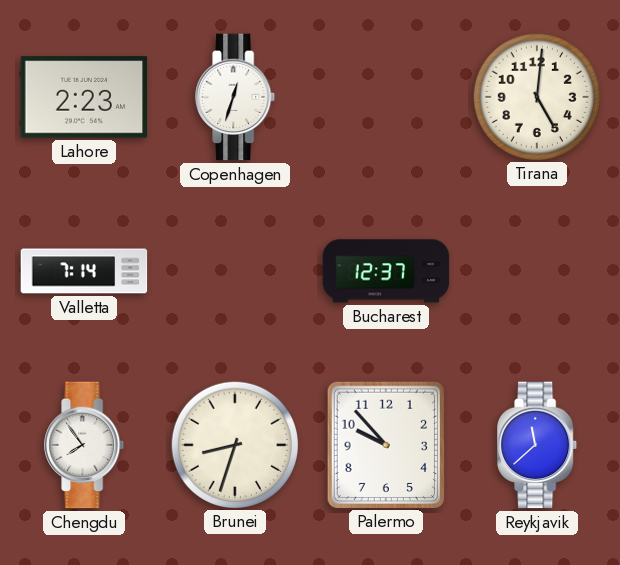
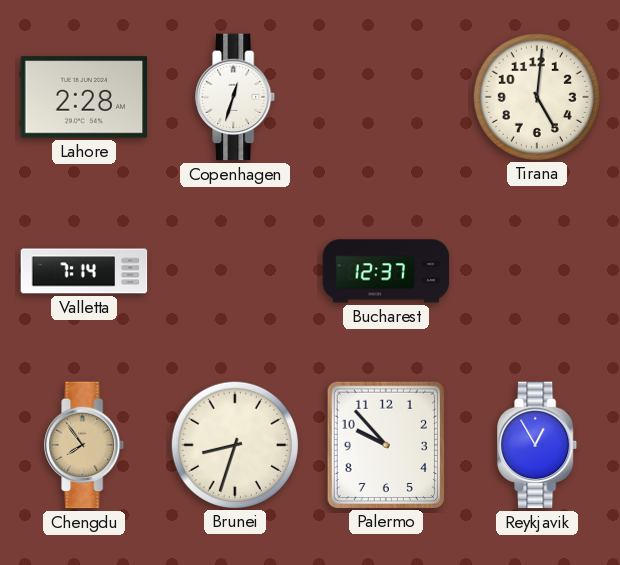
Lahore: 2:23 -> 2:28 (84, 97)
Chengdu dial: white -> champagne (85, 445)
Reykjavik: 11:38 -> 12:55 (538, 445)
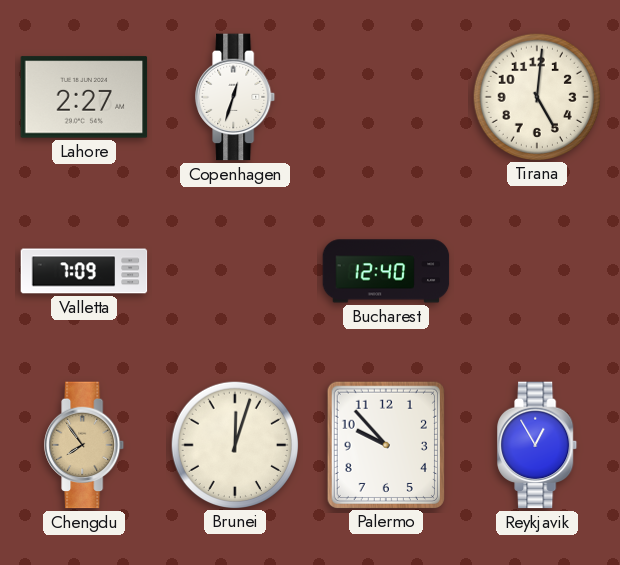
Lahore: 2:28 -> 2:27 (84, 97)
Valletta: 7:14 -> 7:09 (84, 271)
Bucharest: 12:37 -> 12:40 (386, 271)
Brunei: 8:33 -> 12:03 (234, 444)
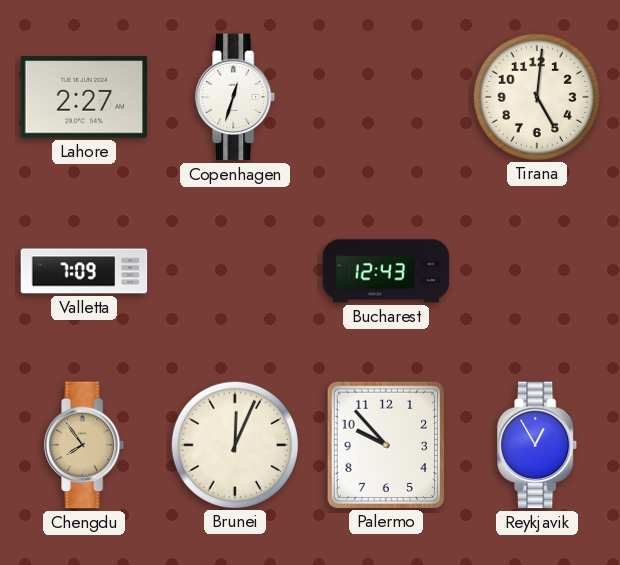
Bucharest: 12:40 -> 12:43 (386, 271)
Brunei: 12:03 -> 12:04 (234, 444)
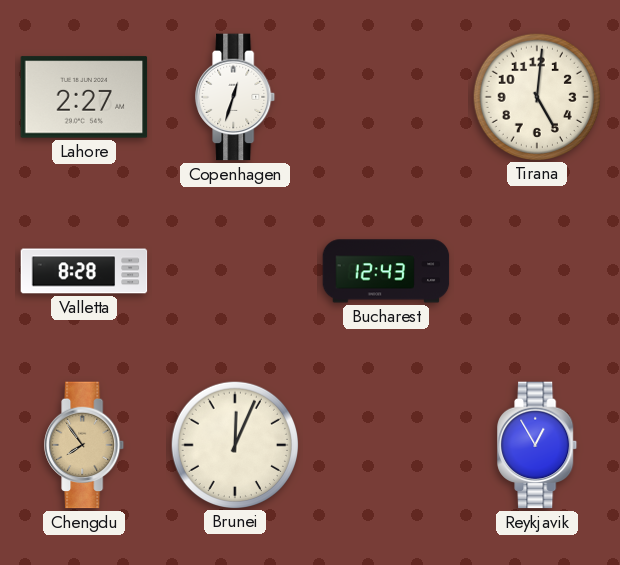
Valletta: 7:09 -> 8:28 (84, 271)
Palermo: 9:53 -> none (386, 444)
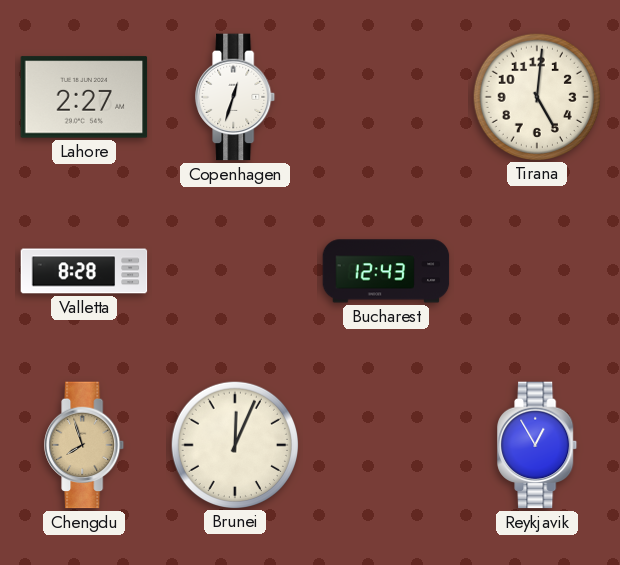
Chengdu: 7:54 -> 7:57 (85, 445)
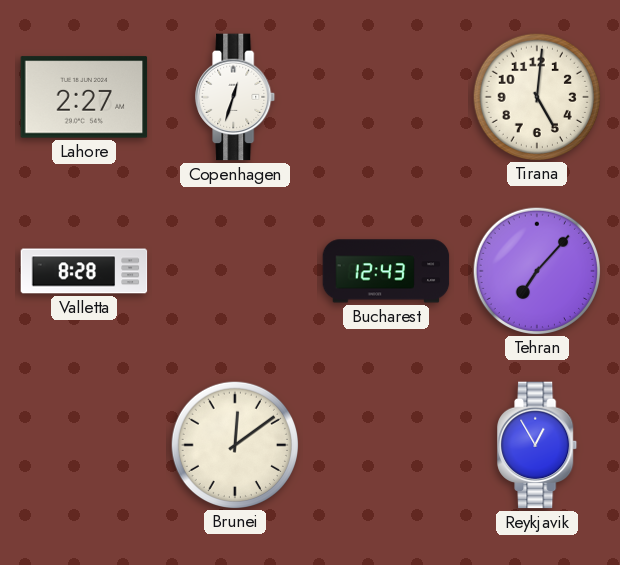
Tehran: none -> 7:07 (536, 270)
Chengdu: 7:57 -> none (85, 445)
Brunei: 12:04 -> 12:09 (234, 444)
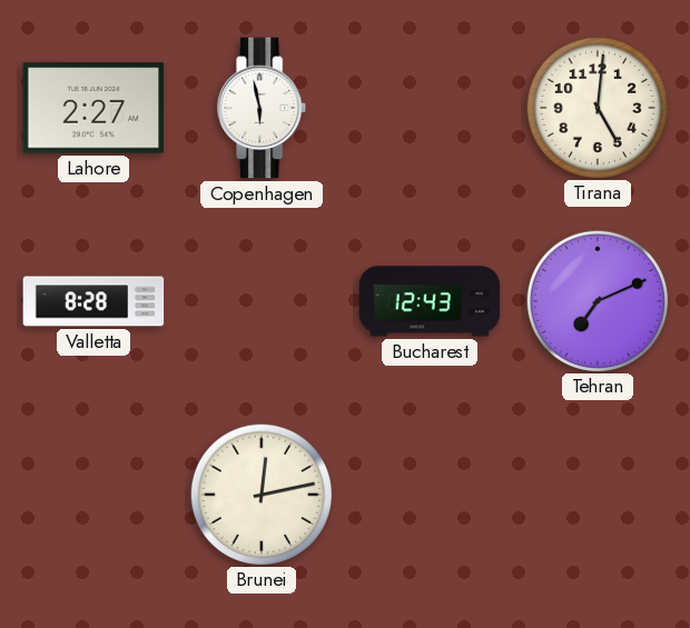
Copenhagen: 12:33 -> 5:58 (263, 108)
Tehran: 7:07 -> 7:11 (597, 300)
Brunei: 12:09 -> 12:13 (260, 494)
Reykjavik: 12:55 -> none (538, 445)
